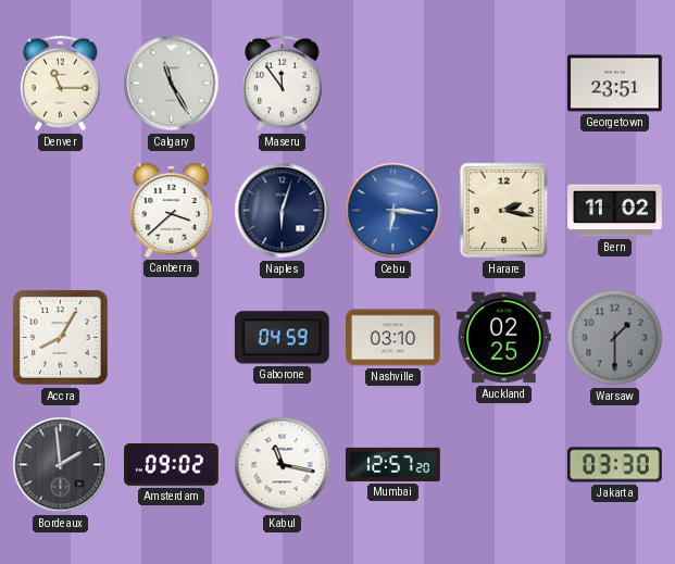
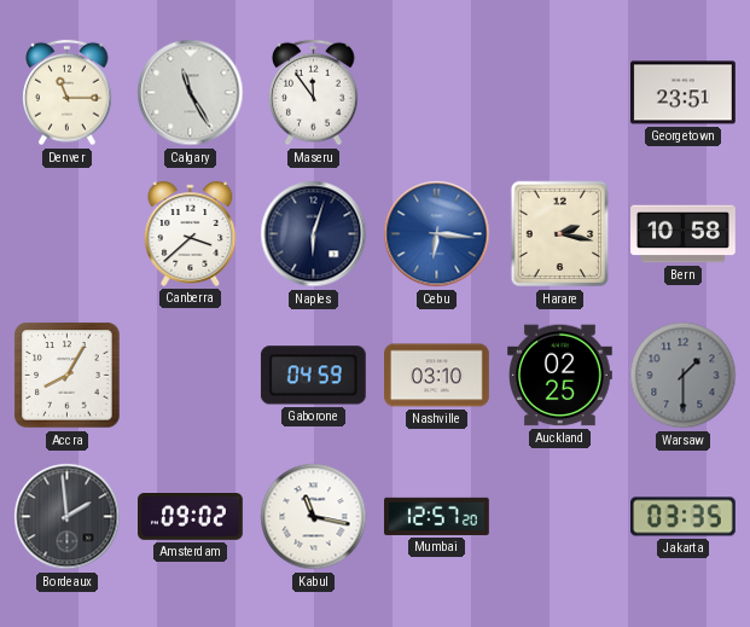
Bern: 11:02 -> 10:58 (684, 234)
Jakarta: 03:30 -> 03:35 (684, 517)
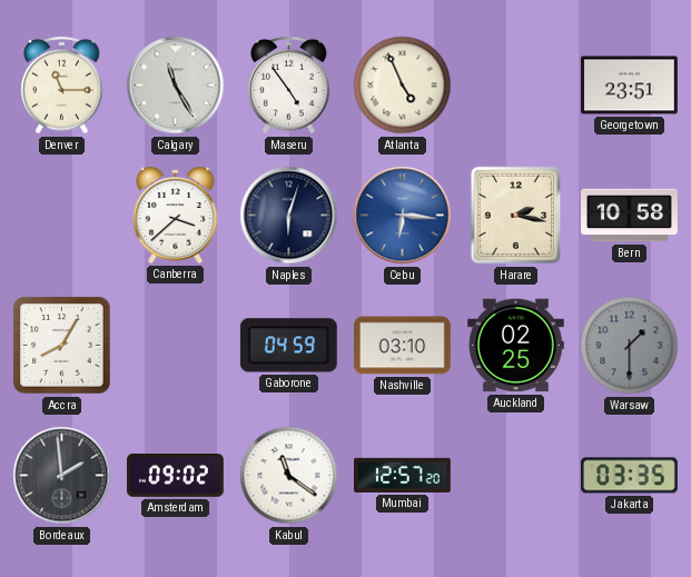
Maseru: 11:54 -> 4:54 (289, 86)
Atlanta: none -> 4:56 (403, 86)
Kabul: 11:17 -> 11:21 (289, 476)
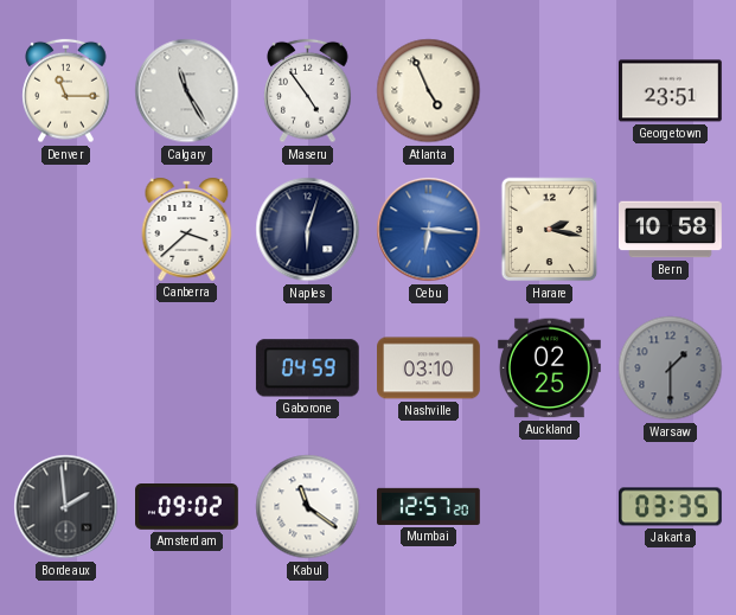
Accra: 8:05 -> none (62, 346)
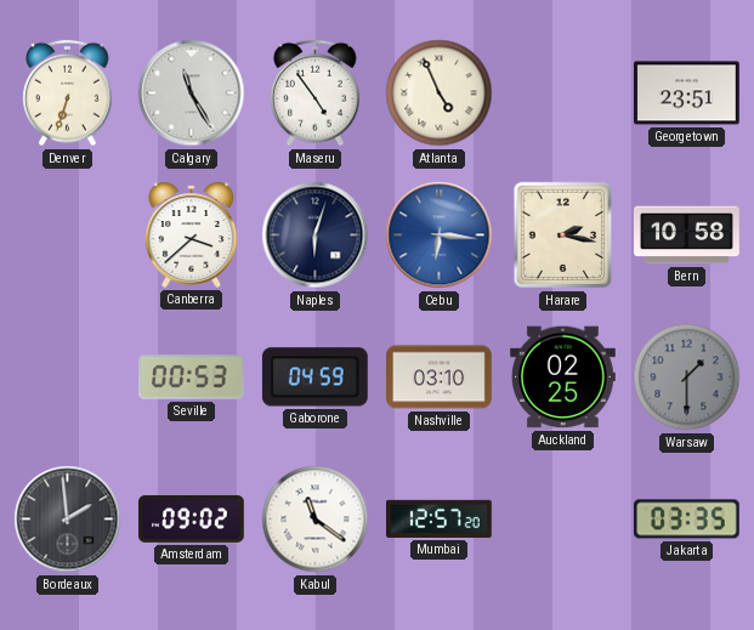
Denver: 11:15 -> 6:33 (68, 93)
Seville: none -> 00:53 (192, 378)
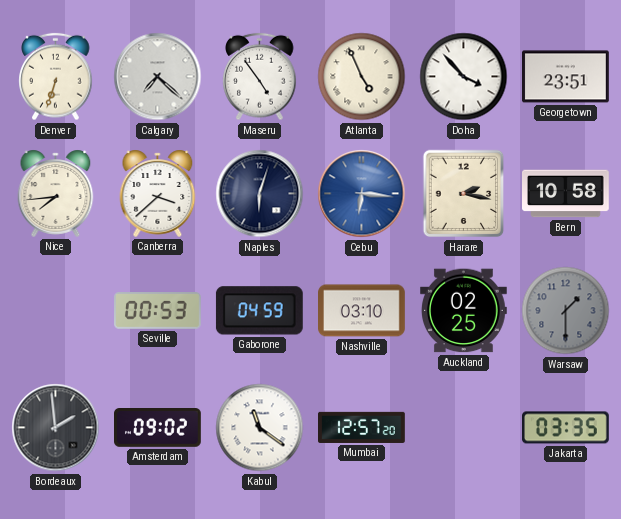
Calgary: 11:25 -> 7:22 (158, 77)
Doha: none -> 3:53 (464, 77)
Nice: none -> 7:44 (56, 193)
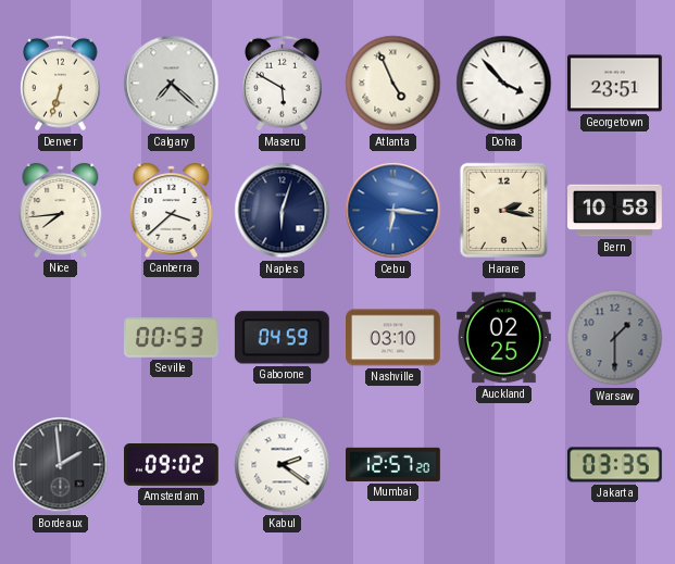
Maseru: 4:54 -> 5:50 (283, 84)
Kabul: 11:21 -> 2:21 (283, 465)
